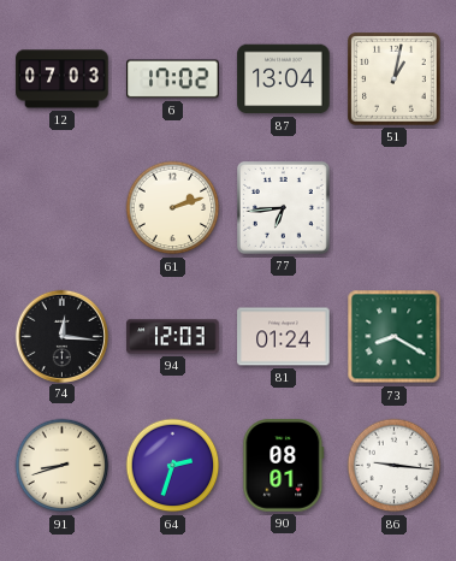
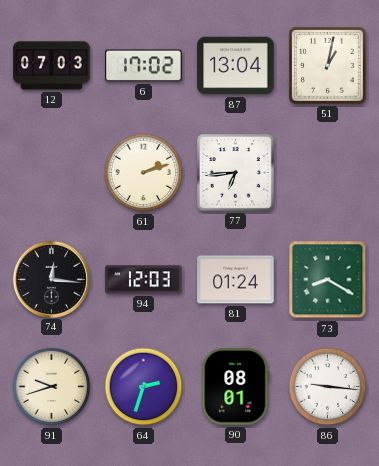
91: 8:42 -> 9:42 (52, 387)
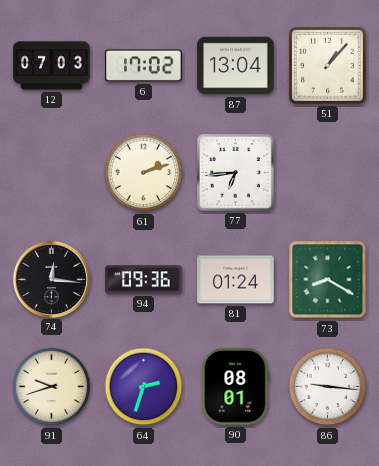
51: 1:02 -> 1:07 (328, 66)
94: 12:03 -> 09:36 (144, 280)
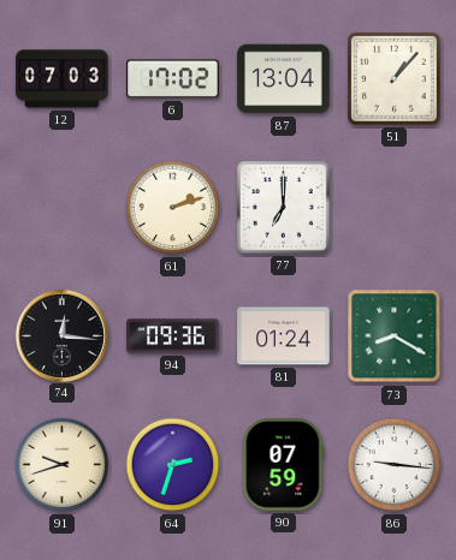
77: 6:44 -> 7:00 (284, 208)
90: 08:01 -> 07:59 (284, 465)
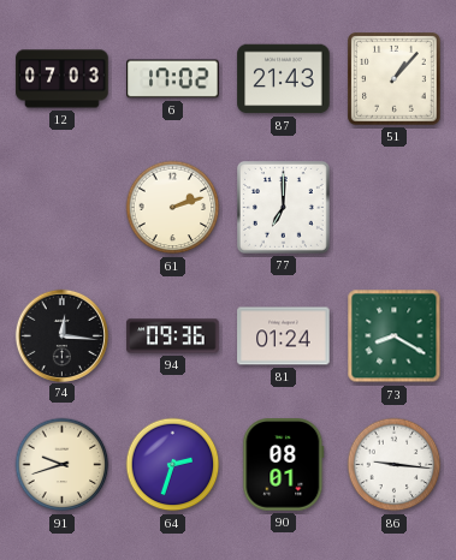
87: 13:04 -> 21:43 (284, 79)
90: 07:59 -> 08:01 (284, 465)
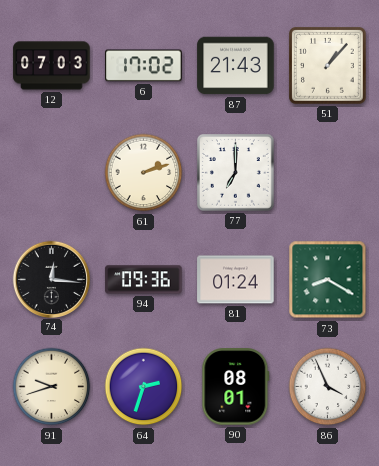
86: 9:16 -> 3:56 (328, 387)
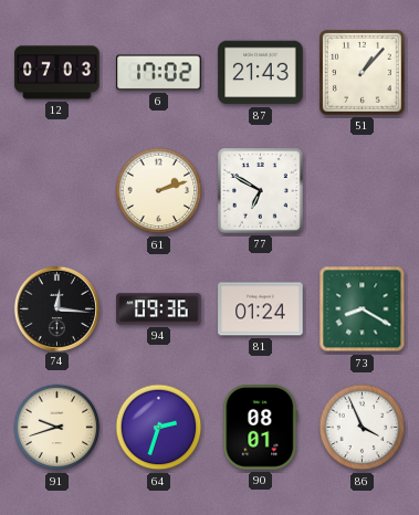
77: 7:00 -> 6:50 (261, 191)
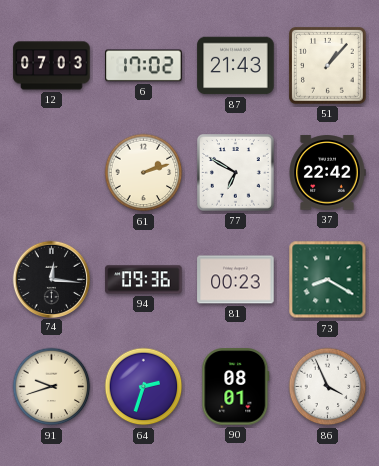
37: none -> 22:42 (327, 173)
81: 01:24 -> 00:23 (236, 280)
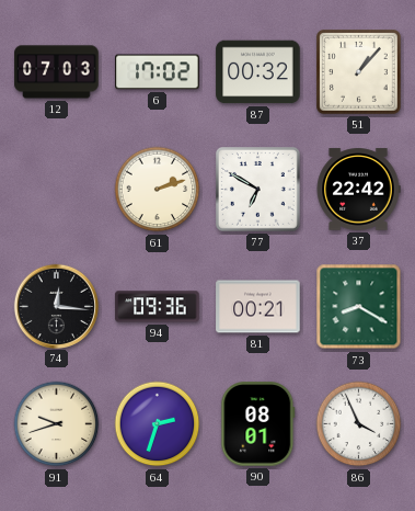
87: 21:43 -> 00:32 (258, 72)
81: 00:23 -> 00:21 (258, 307)
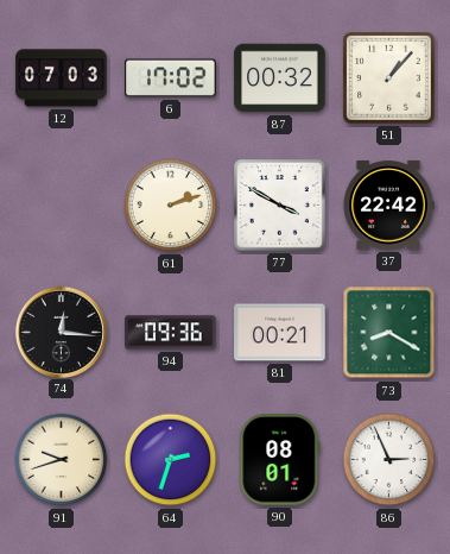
77: 6:50 -> 3:50 (280, 206)
86: 3:56 -> 2:56 (389, 460)
